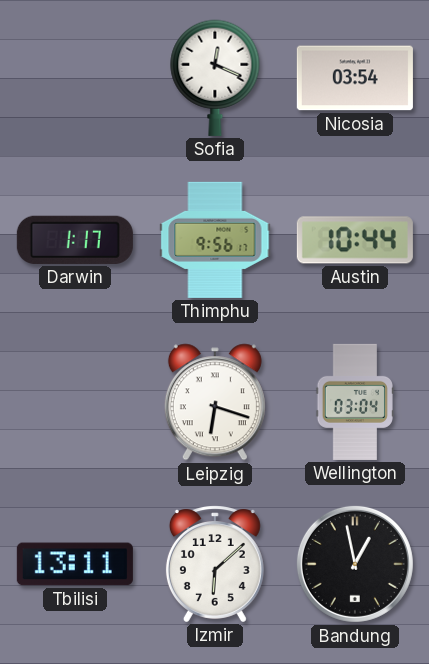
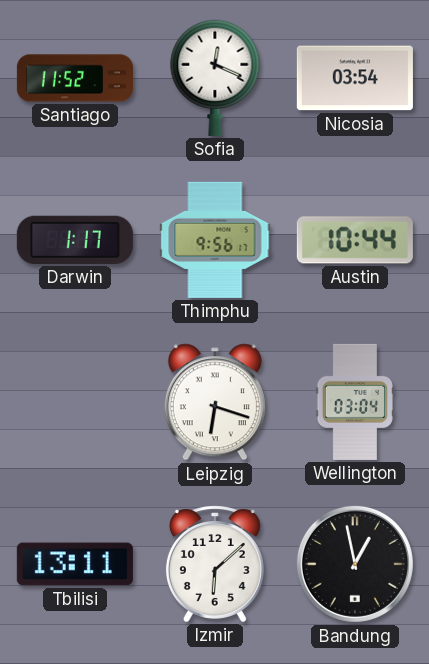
Santiago: none -> 11:52 (75, 78)
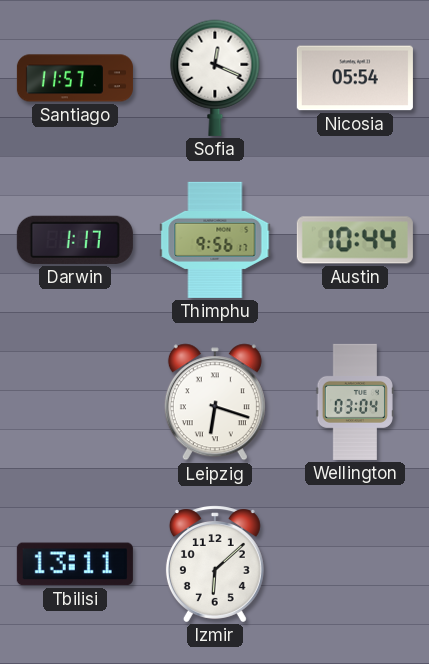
Santiago: 11:52 -> 11:57 (75, 78)
Nicosia: 03:54 -> 05:54 (355, 78)
Bandung: 12:58 -> none (355, 564)
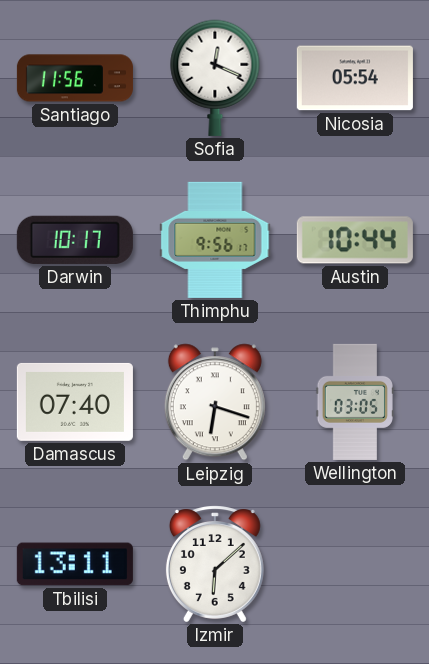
Santiago: 11:57 -> 11:56 (75, 78)
Darwin: 1:17 -> 10:17 (75, 240)
Damascus: none -> 07:40 (75, 402)
Wellington: 03:04 -> 03:05 (354, 402)
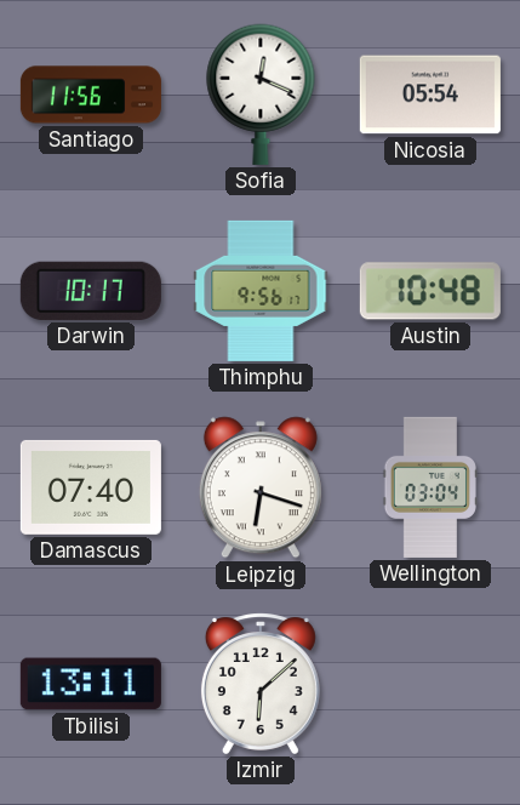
Austin: 10:44 -> 10:48 (430, 291)
Wellington: 03:05 -> 03:04 (429, 487)
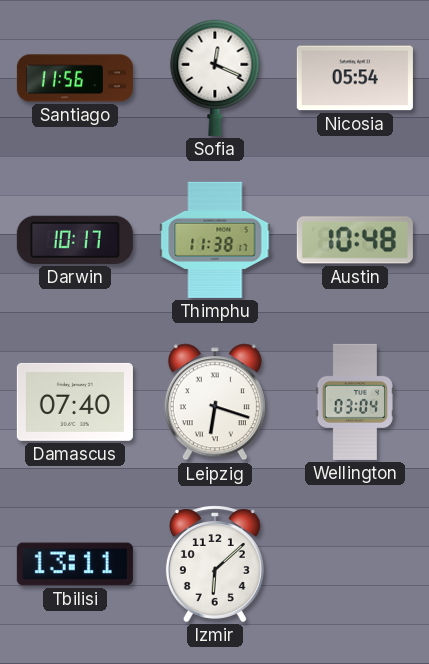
Thimphu: 9:56 -> 11:38 (215, 240)
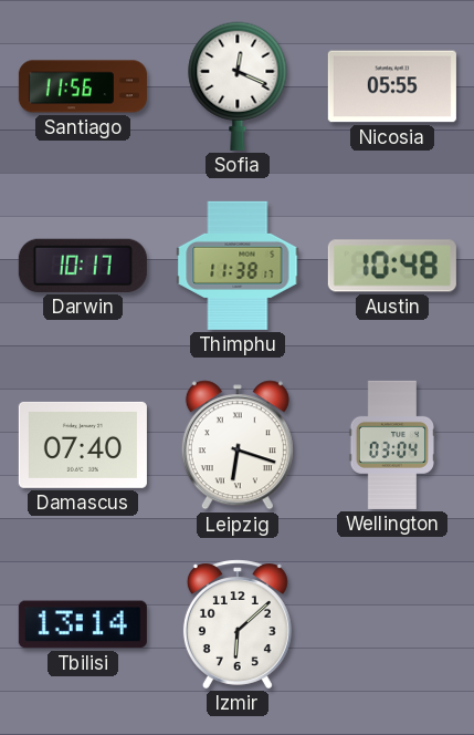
Nicosia: 05:54 -> 05:55 (392, 86)
Tbilisi: 13:11 -> 13:14 (83, 624)
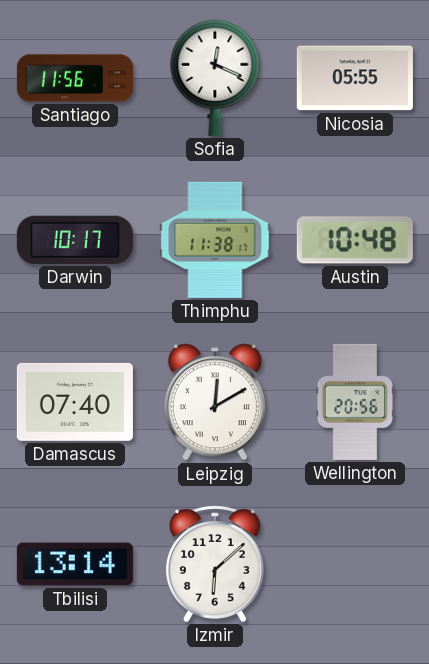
Leipzig: 6:18 -> 12:10 (215, 402)
Wellington: 03:04 -> 20:56 (354, 402)
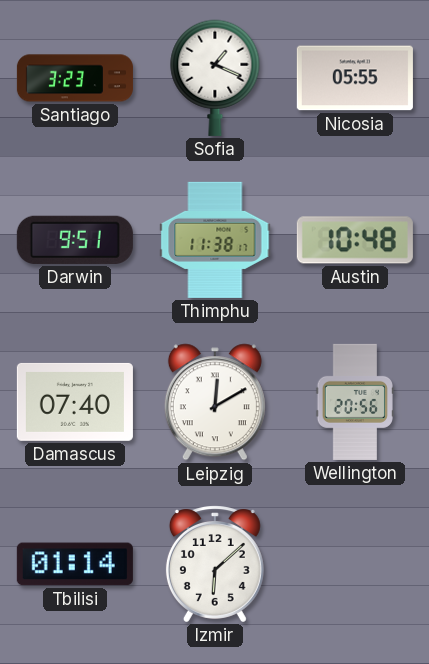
Santiago: 11:56 -> 3:23 (75, 78)
Sofia: 12:19 -> 1:19 (215, 78)
Darwin: 10:17 -> 9:51 (75, 240)
Tbilisi: 13:14 -> 01:14 (75, 564)
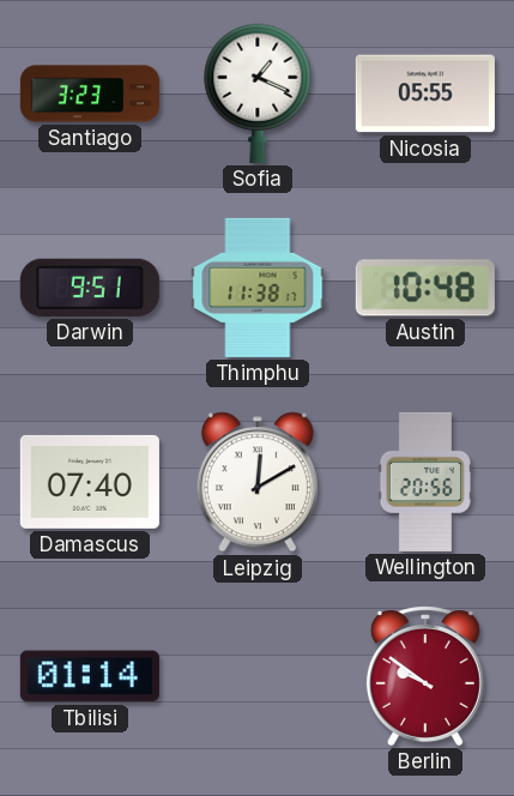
Izmir: 6:08 -> none (215, 564)
Berlin: none -> 9:51 (425, 676)
